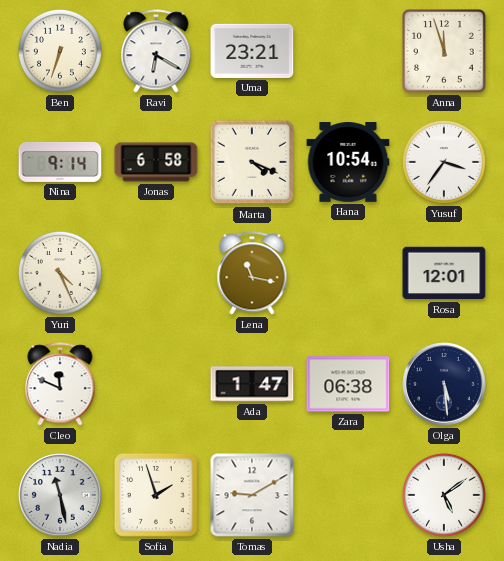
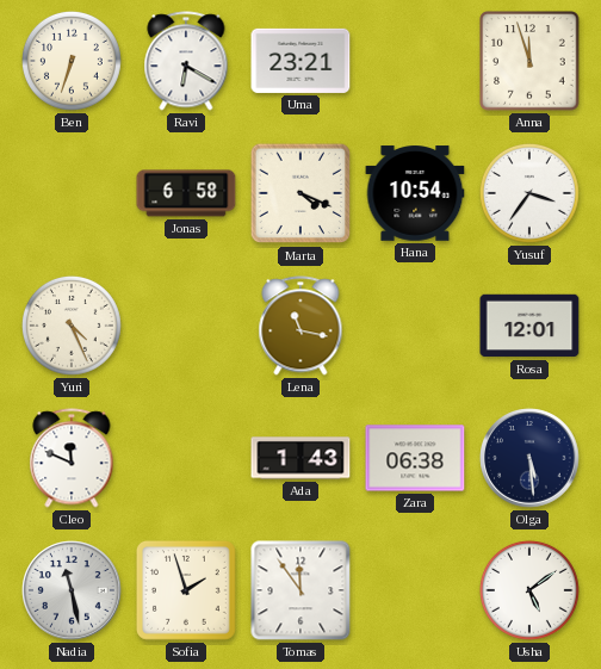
Nina: 9:14 -> none (60, 162)
Ada: 1:47 -> 1:43 (300, 458)
Tomas: 9:10 -> 11:54 (300, 590)
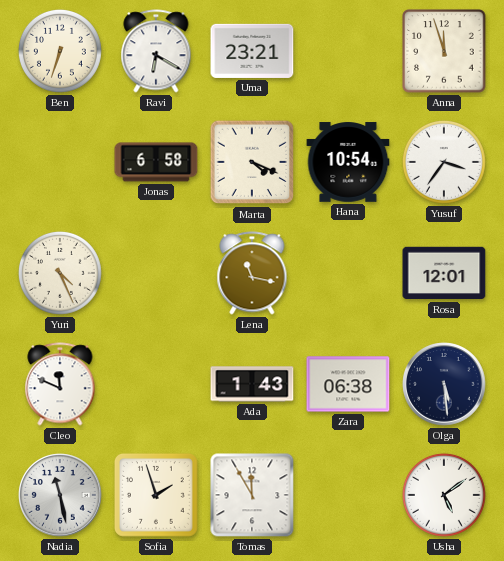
Tomas: 11:54 -> 11:55 (252, 495)
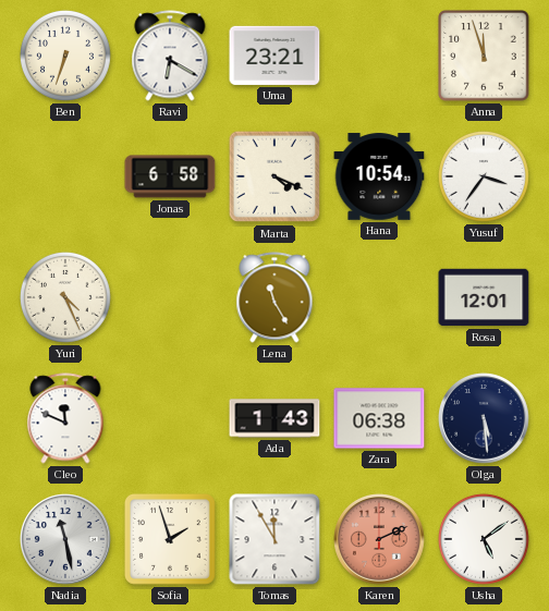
Lena: 11:17 -> 11:25 (274, 297)
Karen: none -> 2:11 (379, 539)
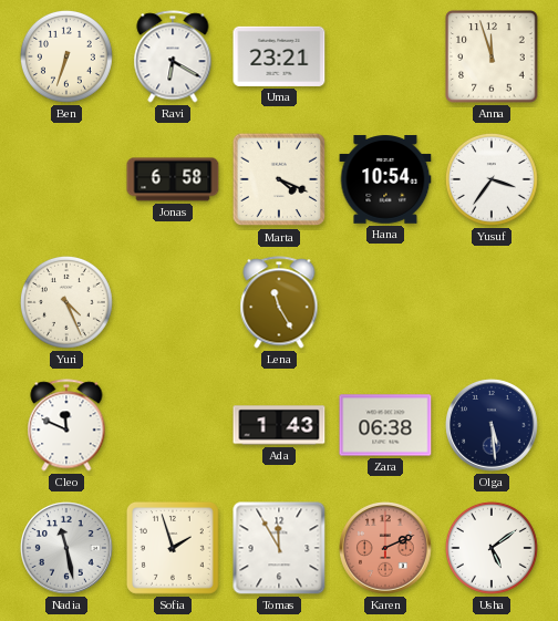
Rosa: 12:01 -> none (484, 297)
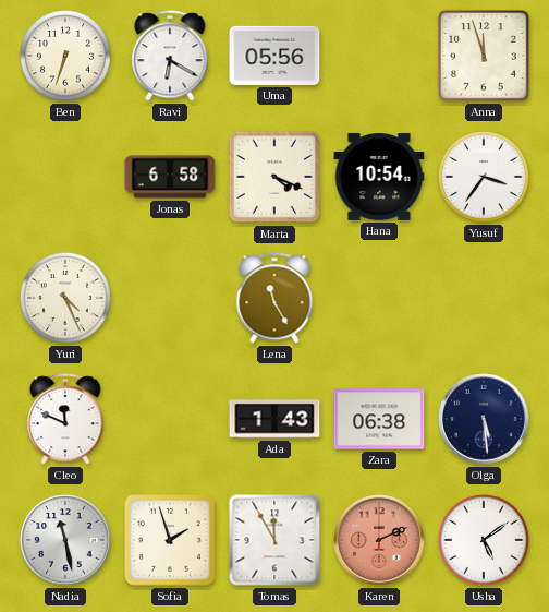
Uma: 23:21 -> 05:56 (274, 56)
